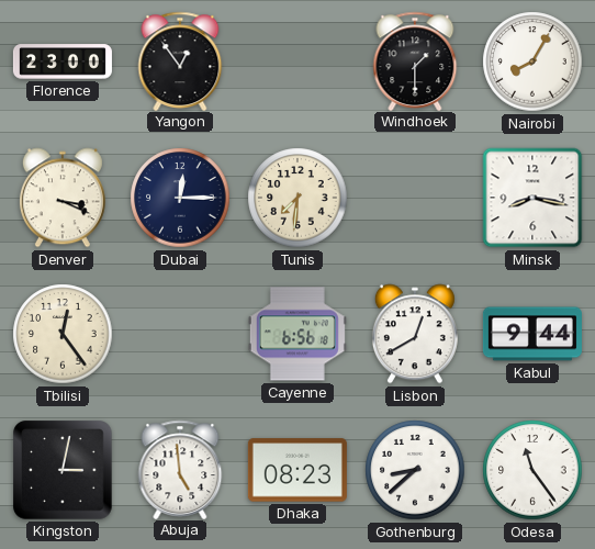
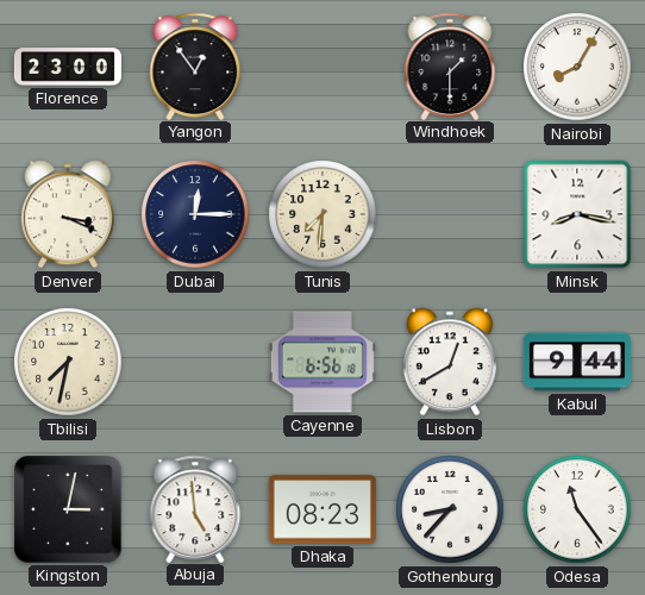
Tbilisi: 12:24 -> 7:32 (68, 362)
Gothenburg: 8:38 -> 8:37 (450, 509)
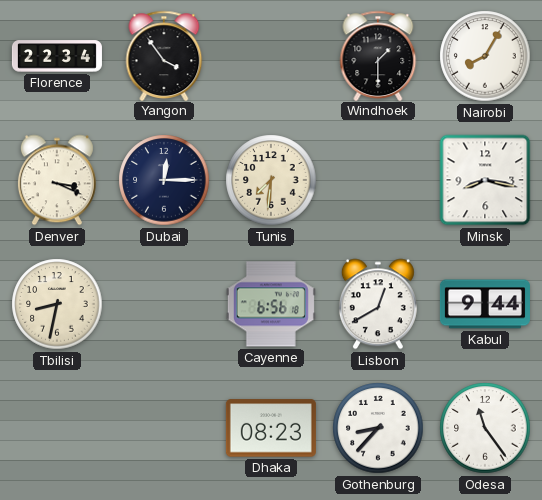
Florence: 23:00 -> 22:34 (57, 56)
Yangon: 12:54 -> 3:54 (164, 55)
Tbilisi: 7:32 -> 8:32 (57, 304)
Kingston: 3:02 -> none (68, 509)
Abuja: 4:59 -> none (195, 508)
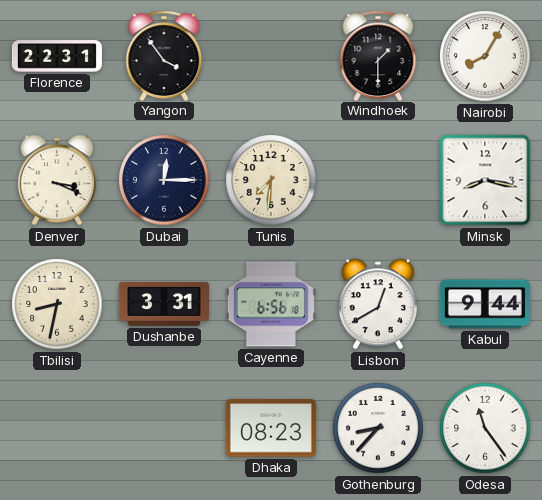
Florence: 22:34 -> 22:31 (57, 56)
Dushanbe: none -> 3:31 (164, 304)
